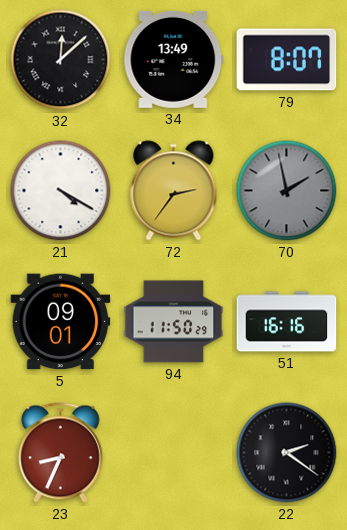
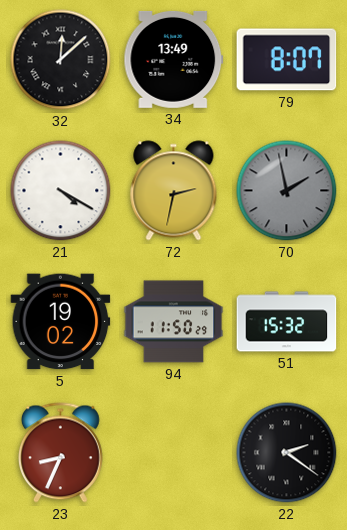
72: 2:36 -> 2:32 (174, 191)
5: 09:01 -> 19:02 (61, 322)
51: 16:16 -> 15:32 (287, 322)
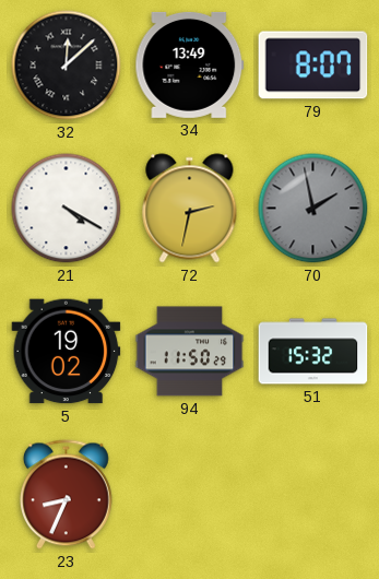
22: 2:21 -> none (287, 453)
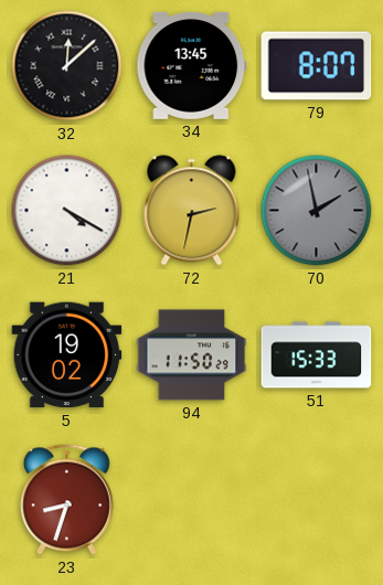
34: 13:49 -> 13:45 (192, 65)
51: 15:32 -> 15:33 (317, 355)
23: 8:34 -> 8:33 (66, 500)
